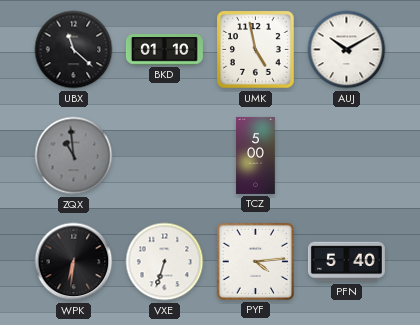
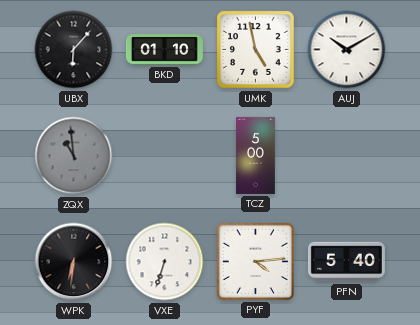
UBX: 11:22 -> 6:07 (74, 50)
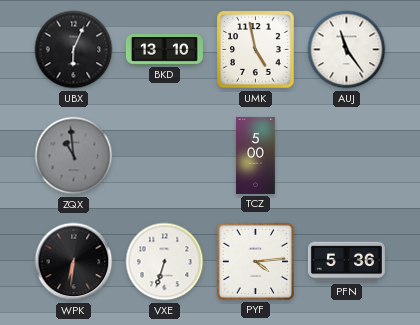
UBX: 6:07 -> 6:04 (74, 50)
BKD: 01:10 -> 13:10 (164, 50)
AUJ: 10:10 -> 11:24 (347, 50)
PFN: 5:40 -> 5:36 (346, 262)
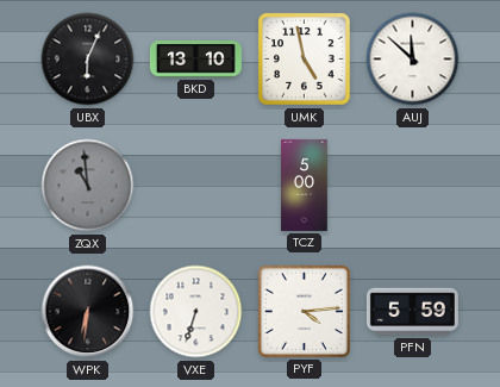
AUJ: 11:24 -> 11:52 (413, 60)
PFN: 5:36 -> 5:59 (412, 312)
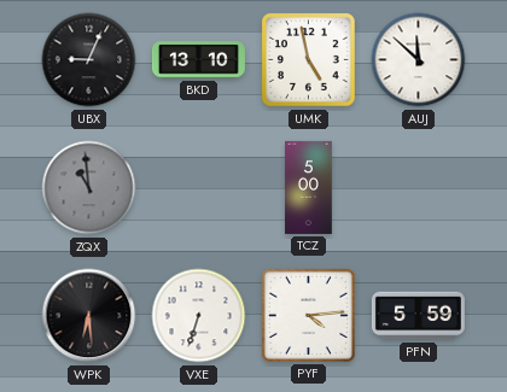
UBX: 6:04 -> 9:04 (89, 60)
WPK: 6:31 -> 6:29 (89, 316)
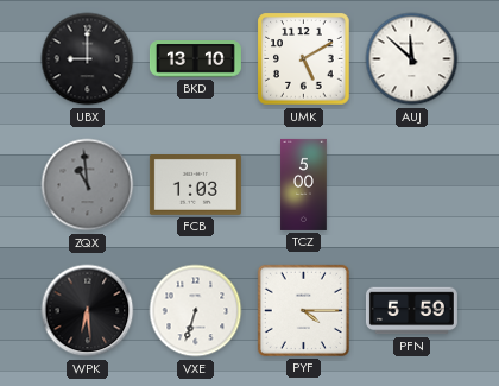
UBX: 9:04 -> 9:00 (88, 59)
UMK: 4:58 -> 5:10 (304, 59)
FCB: none -> 1:03 (195, 185)
PYF: 4:14 -> 4:15 (303, 310)
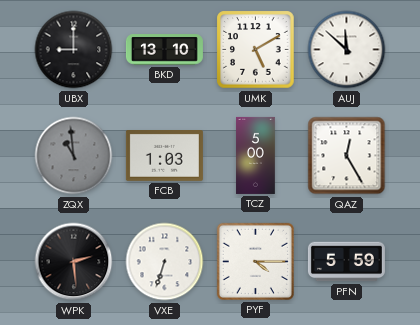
QAZ: none -> 12:25 (347, 156)
WPK: 6:29 -> 2:29 (74, 262)
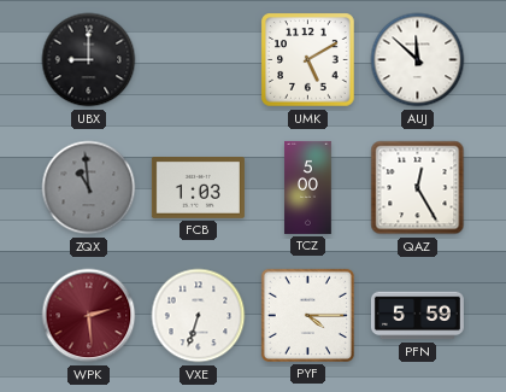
BKD: 13:10 -> none (164, 50)
WPK dial: black -> burgundy (89, 316)
